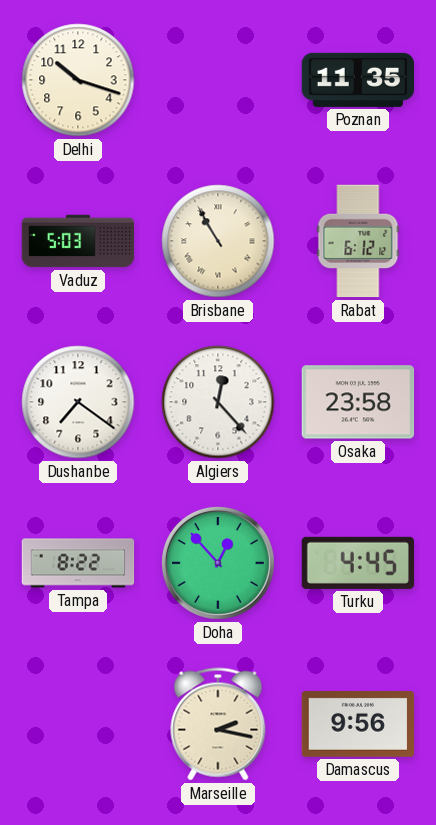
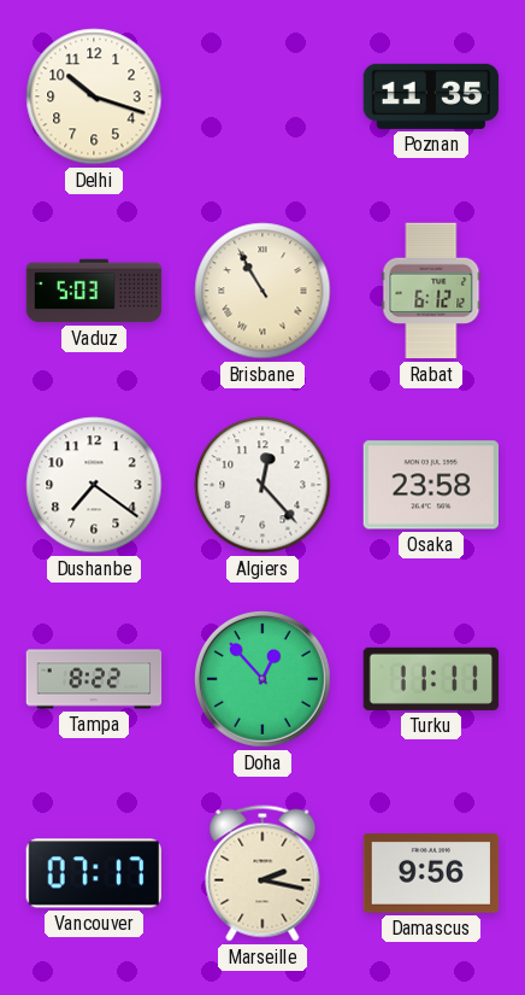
Turku: 4:45 -> 11:11 (431, 679)
Vancouver: none -> 07:17 (93, 873)
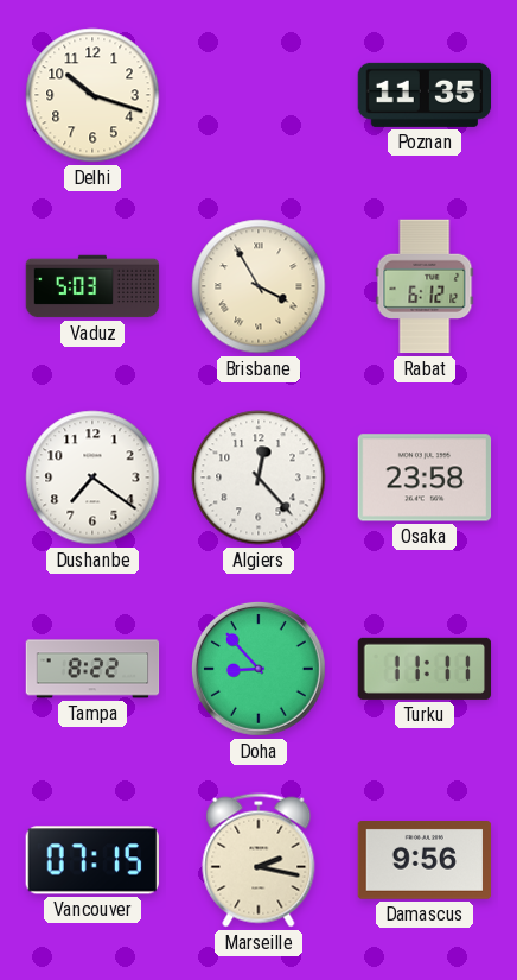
Brisbane: 10:55 -> 3:55 (258, 286)
Doha: 12:53 -> 8:53 (258, 669)
Vancouver: 07:17 -> 07:15 (91, 860)
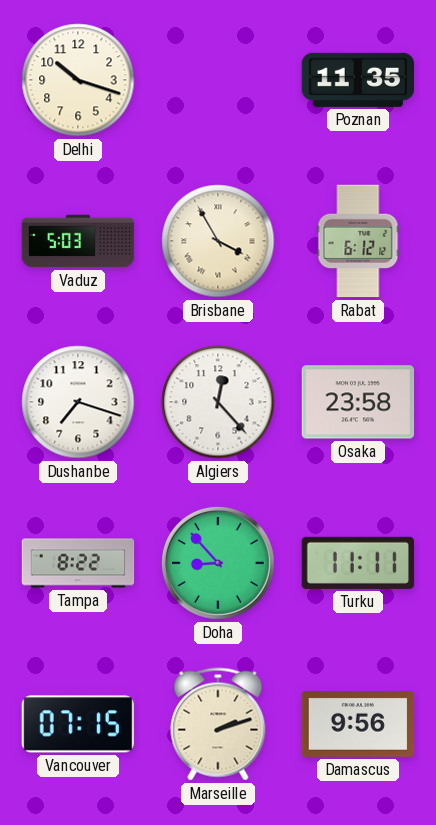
Dushanbe: 7:21 -> 7:18 (78, 402)
Marseille: 2:17 -> 2:12 (218, 724)
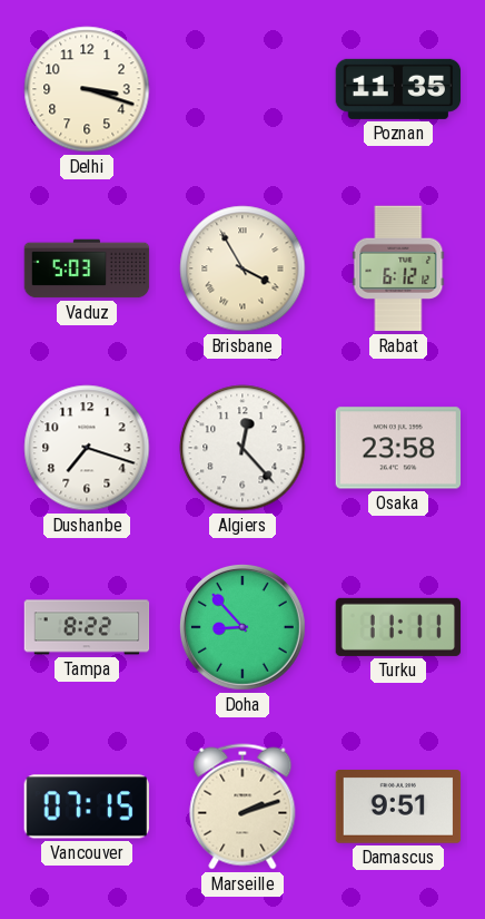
Delhi: 10:18 -> 3:18 (87, 89)
Damascus: 9:56 -> 9:51 (398, 808)
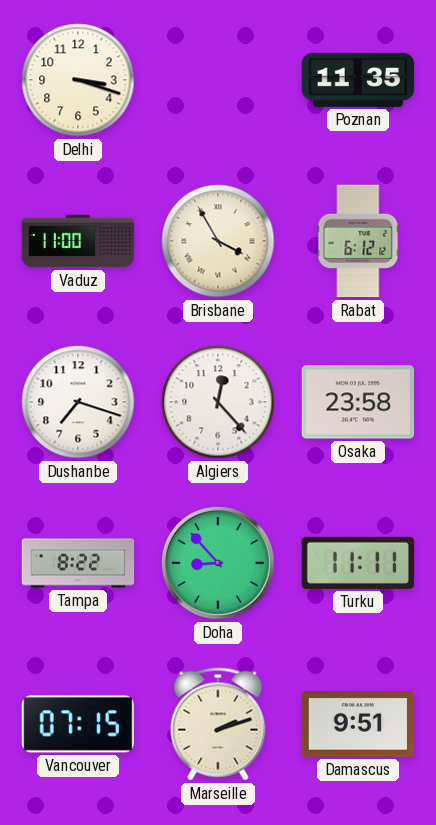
Vaduz: 5:03 -> 11:00 (78, 241)
